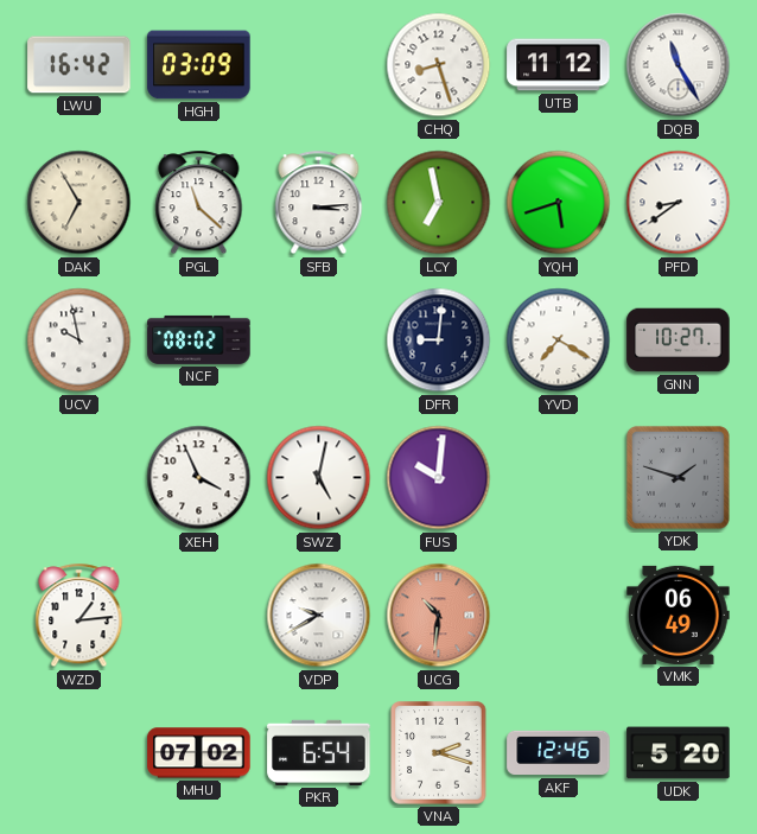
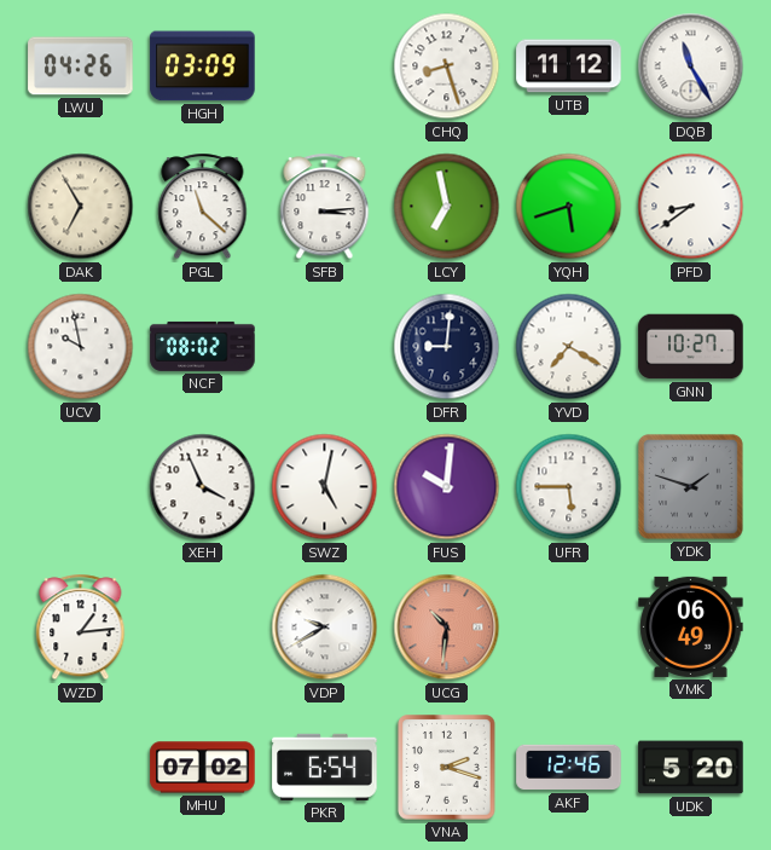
LWU: 16:42 -> 04:26 (81, 67)
UFR: none -> 5:45 (569, 487)
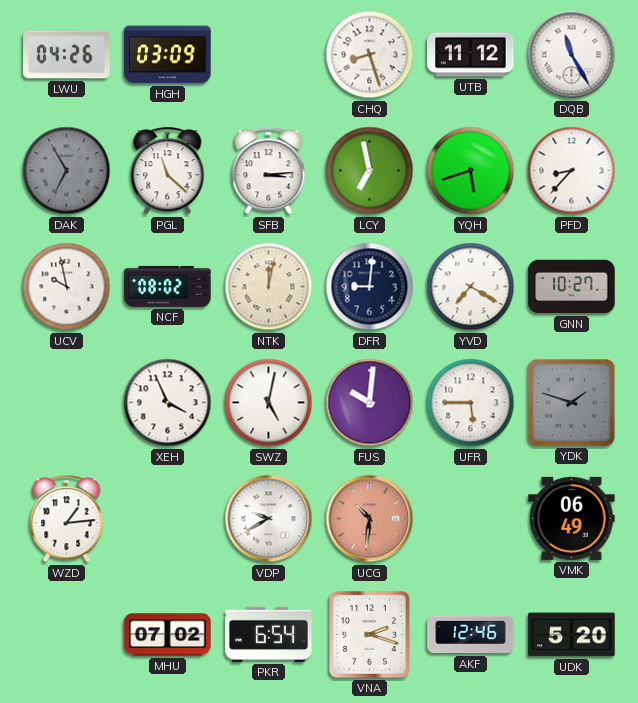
DAK dial: cream -> grey (67, 171)
PFD: 8:39 -> 8:37 (572, 171)
NTK: none -> 12:02 (269, 287)
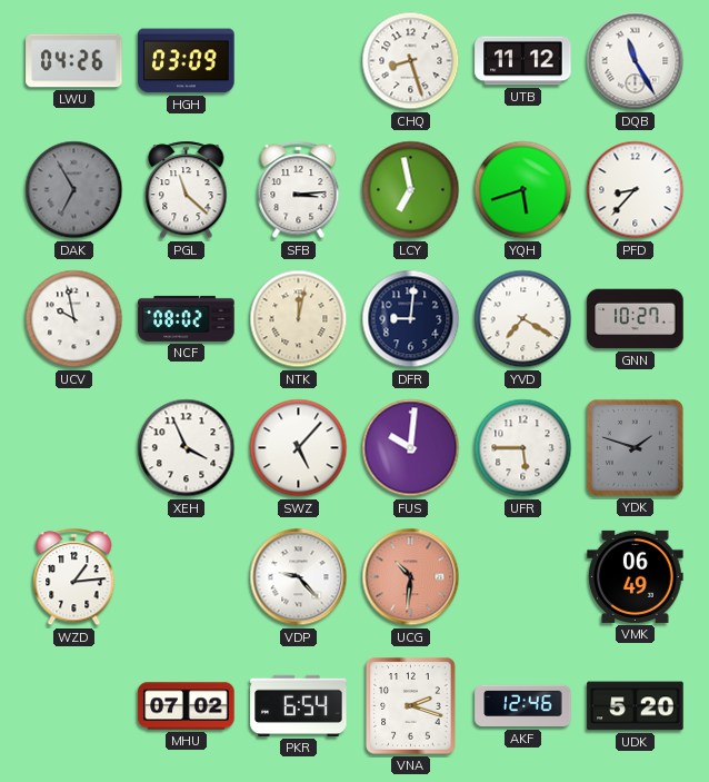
SWZ: 5:02 -> 5:07 (299, 448)
VDP: 9:40 -> 9:23 (299, 577)
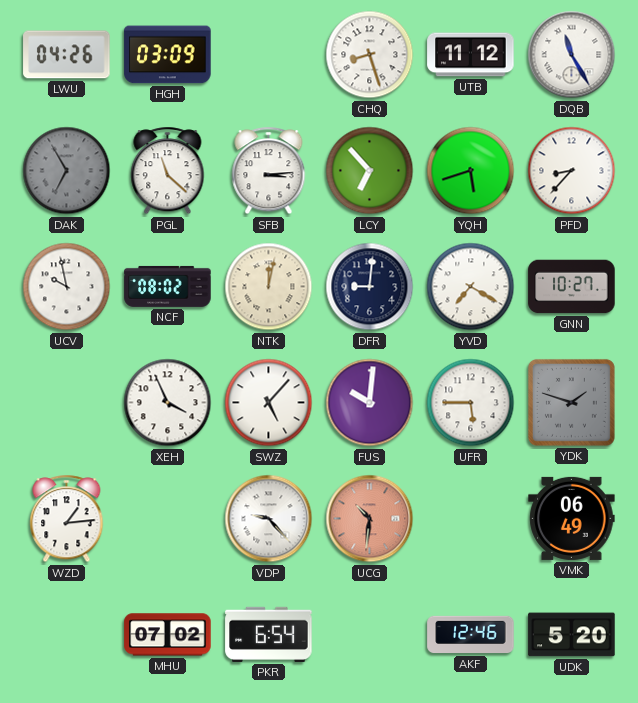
LCY: 6:58 -> 6:53 (370, 171)
VNA: 2:18 -> none (411, 706)
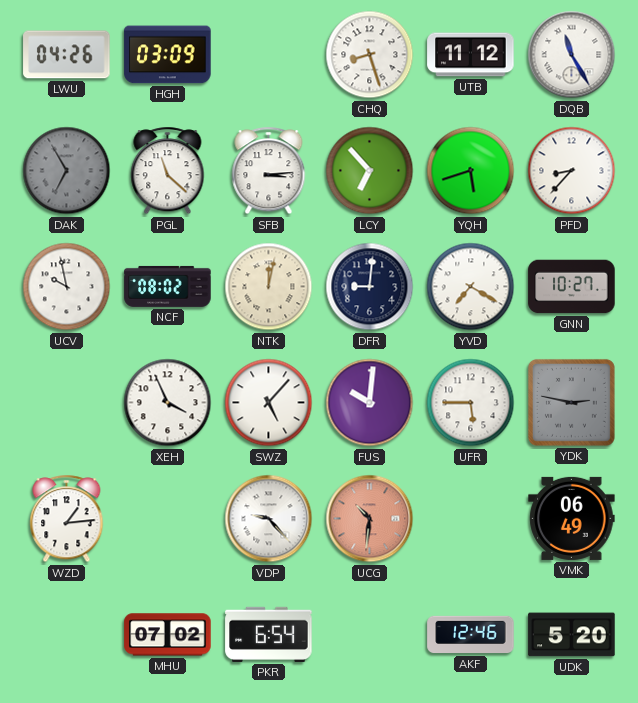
YDK: 1:48 -> 2:47 (571, 402)
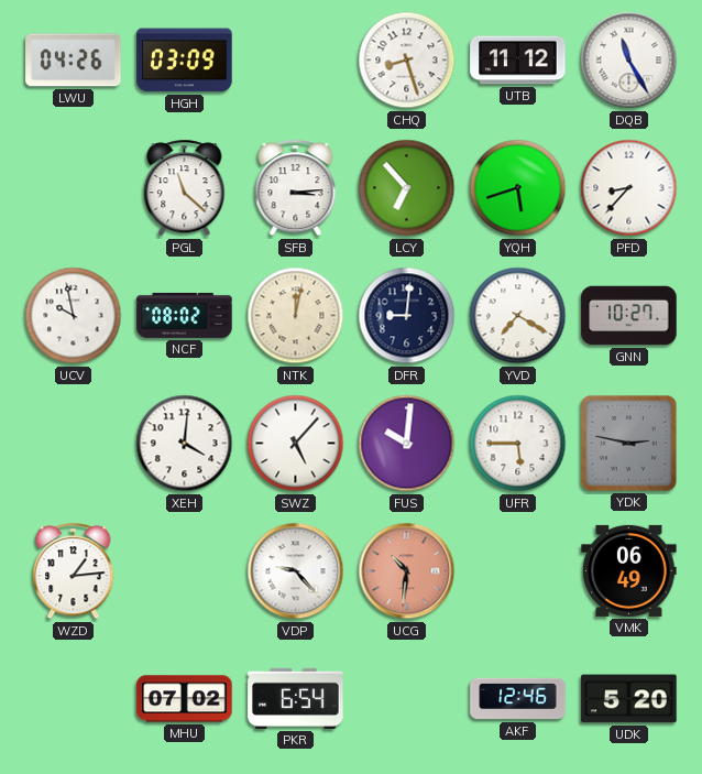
DAK: 6:55 -> none (67, 171)
XEH: 3:56 -> 4:01 (185, 444)
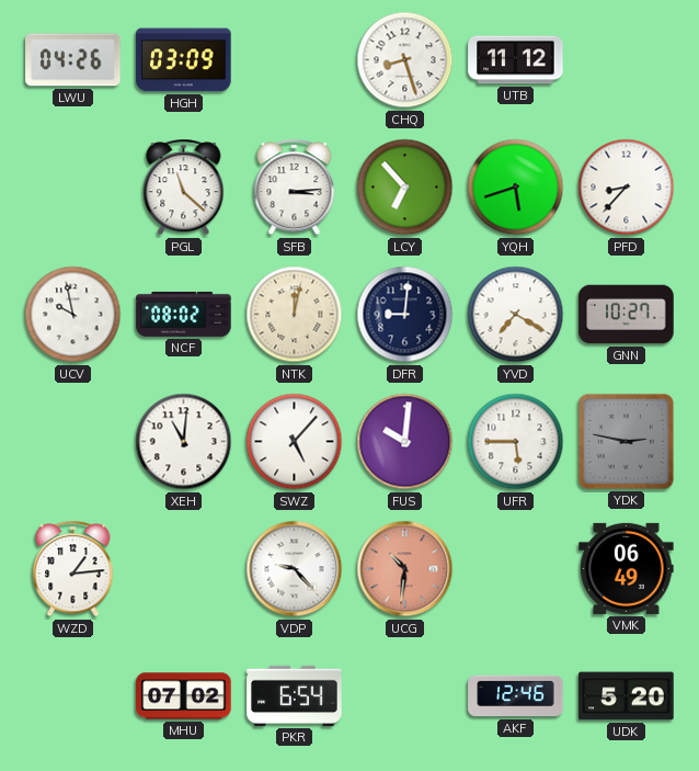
DQB: 11:25 -> none (629, 61)
XEH: 4:01 -> 11:01 (184, 442)
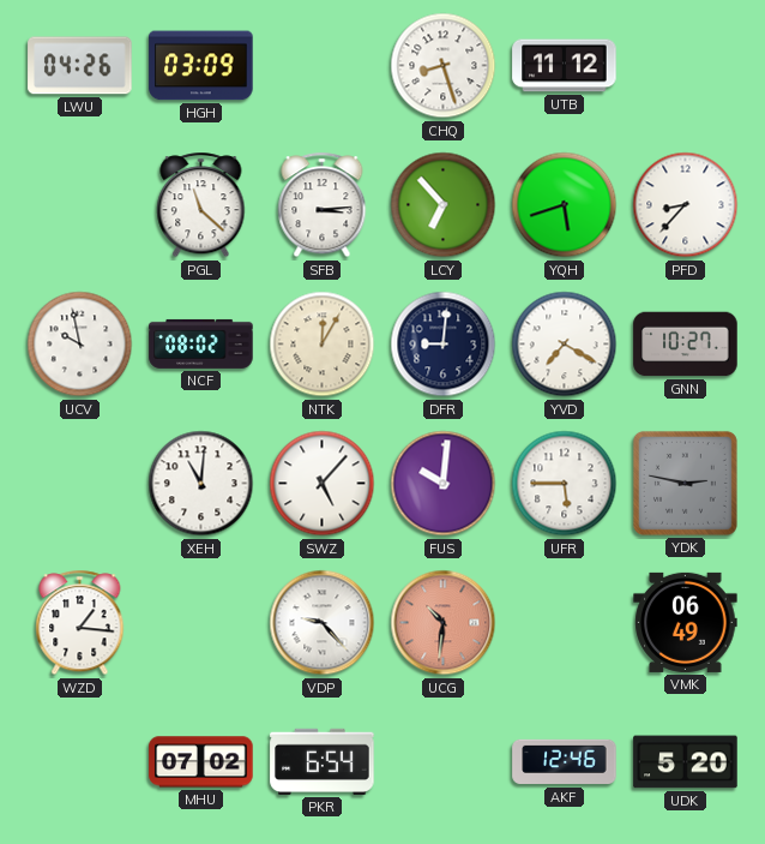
NTK: 12:02 -> 12:05 (323, 345)
WZD: 1:14 -> 1:16 (80, 623)
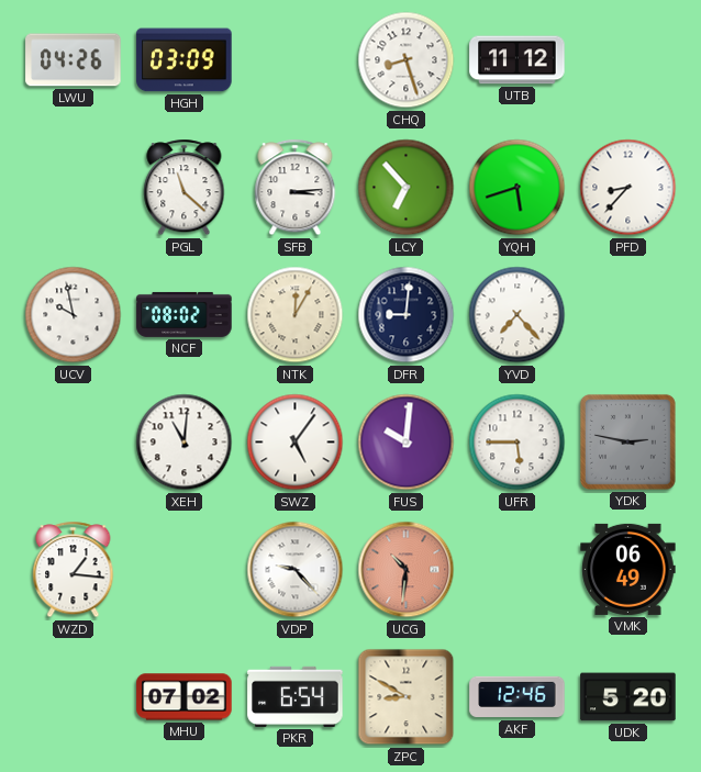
YVD: 7:20 -> 7:23 (518, 315)
GNN: 10:27 -> none (686, 345)
SWZ: 5:07 -> 5:06 (296, 443)
ZPC: none -> 8:50 (407, 697)
